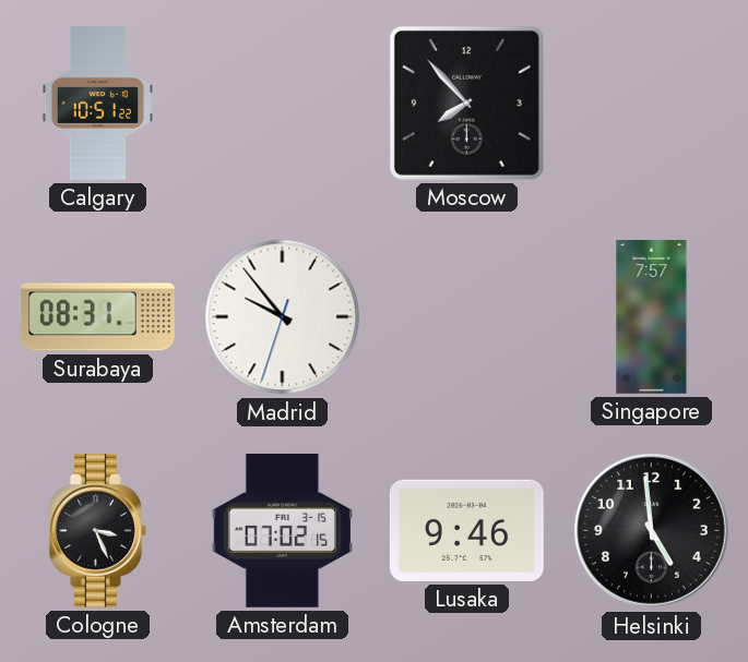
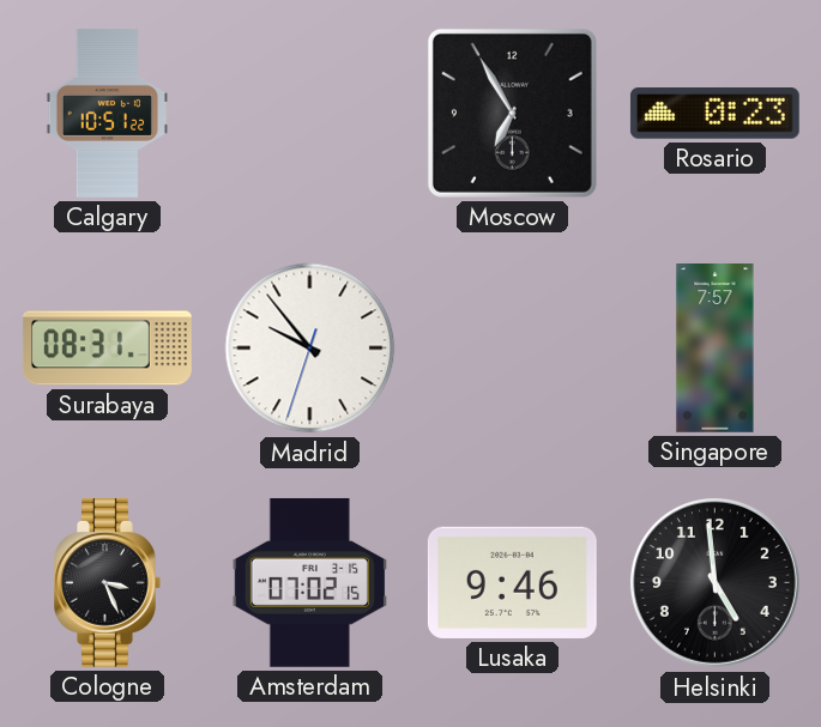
Moscow: 7:53 -> 6:55 (512, 113)
Rosario: none -> 0:23 (714, 114)
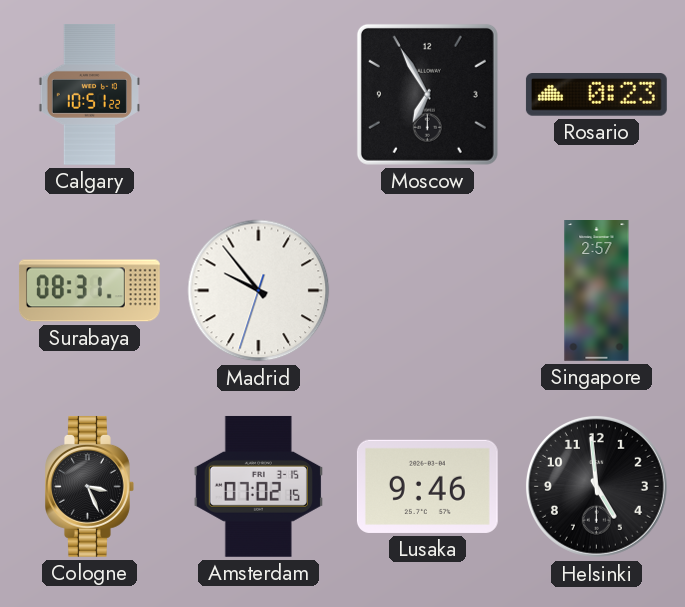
Singapore: 7:57 -> 2:57 (597, 291)
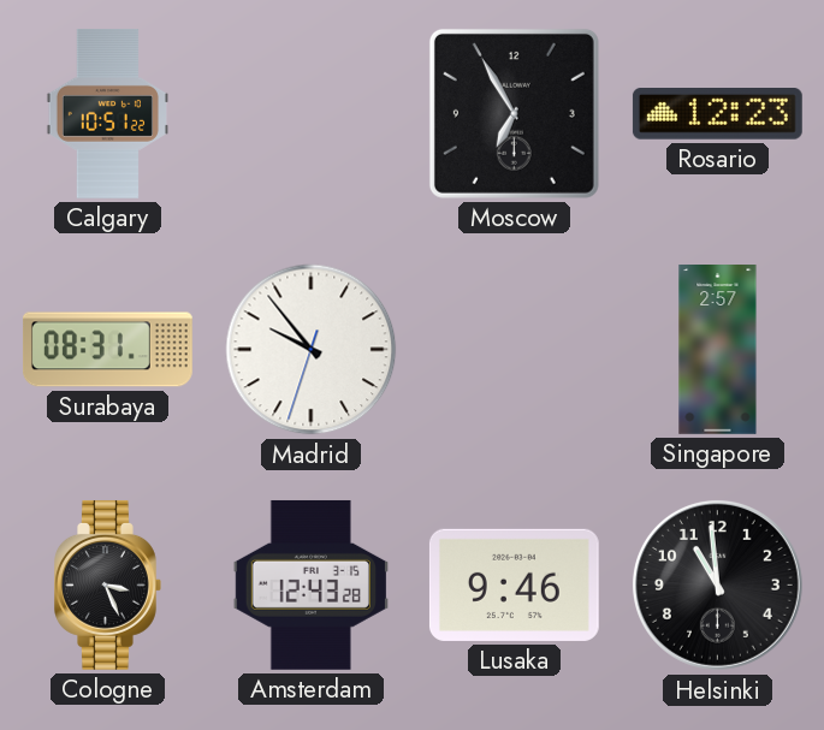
Rosario: 0:23 -> 12:23 (717, 114)
Amsterdam: 07:02 -> 12:43 (310, 584)
Helsinki: 4:59 -> 10:59 (717, 584)
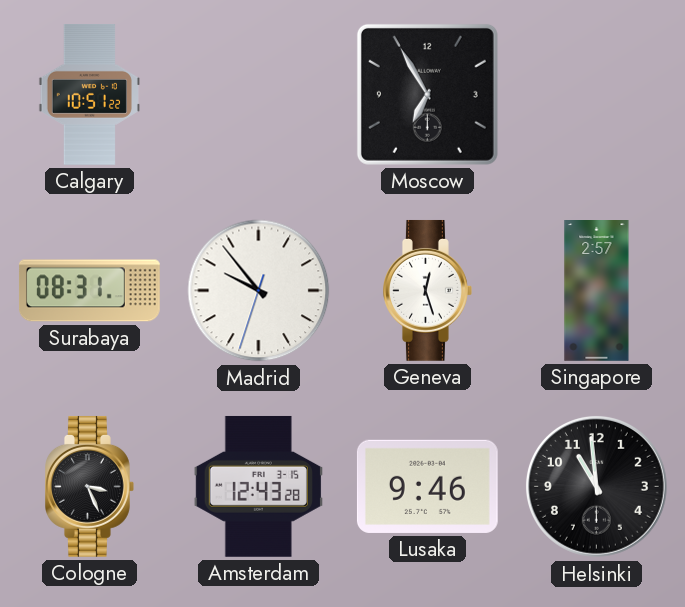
Rosario: 12:23 -> none (717, 114)
Geneva: none -> 12:27 (428, 290)
